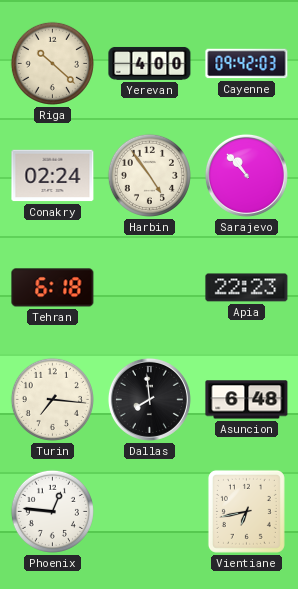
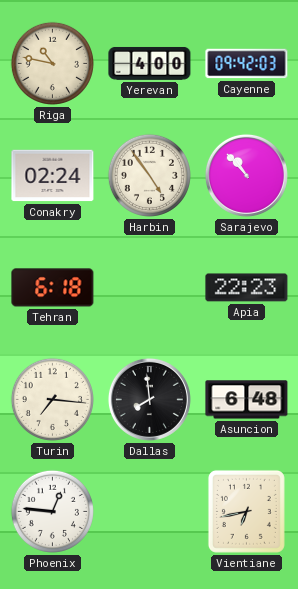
Riga: 10:22 -> 10:47 (52, 63)
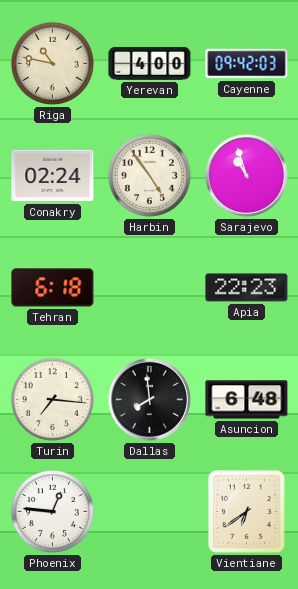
Sarajevo: 10:53 -> 10:57 (246, 175)
Vientiane: 6:43 -> 6:39 (246, 511)
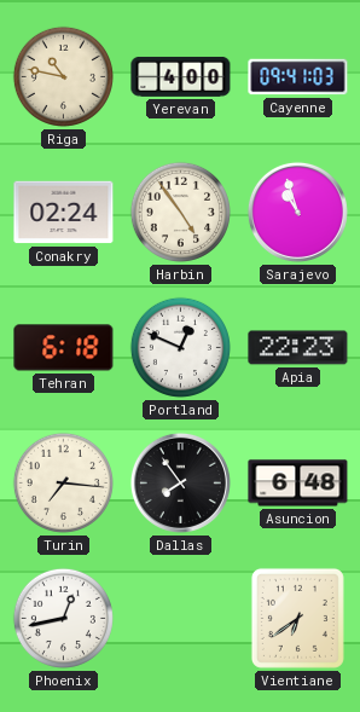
Cayenne: 09:42 -> 09:41 (298, 77)
Portland: none -> 12:49 (180, 347)
Dallas: 7:59 -> 7:54 (180, 482)
Phoenix: 12:46 -> 12:43 (63, 618)
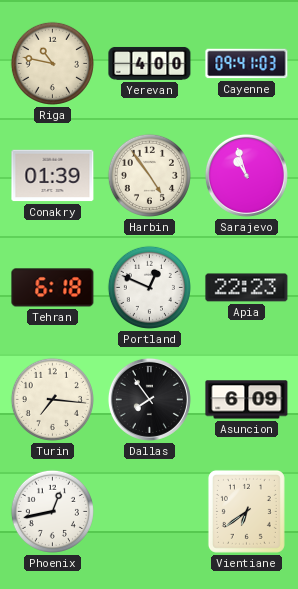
Conakry: 02:24 -> 01:39 (53, 176)
Asuncion: 6:48 -> 6:09 (247, 400)
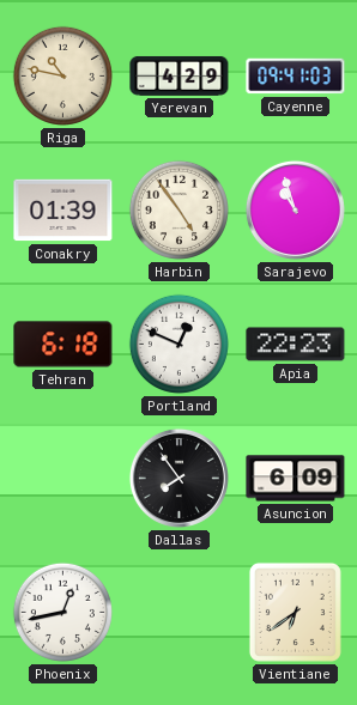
Yerevan: 4:00 -> 4:29 (180, 77)
Turin: 7:16 -> none (52, 399)
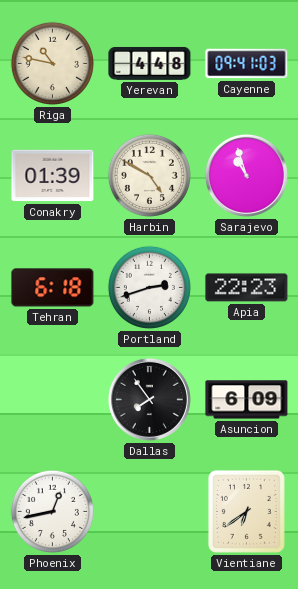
Yerevan: 4:29 -> 4:48 (150, 64)
Harbin: 4:54 -> 4:50 (149, 175)
Portland: 12:49 -> 2:42 (149, 287)
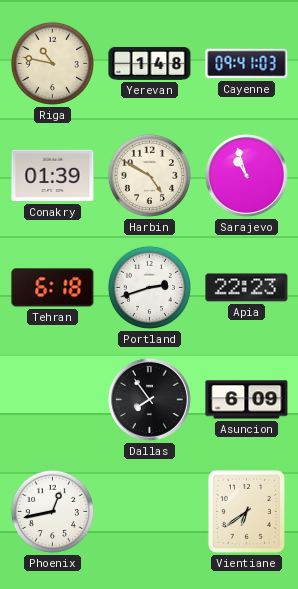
Yerevan: 4:48 -> 1:48 (150, 64)
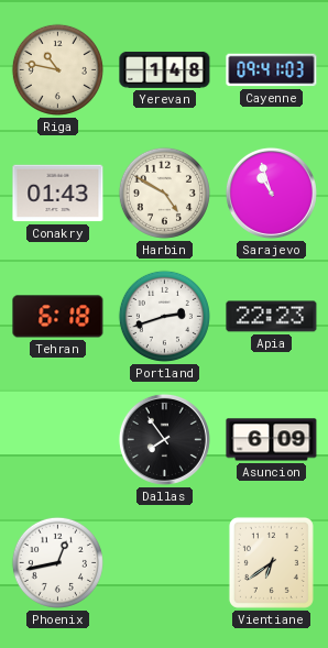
Conakry: 01:39 -> 01:43 (58, 194)
